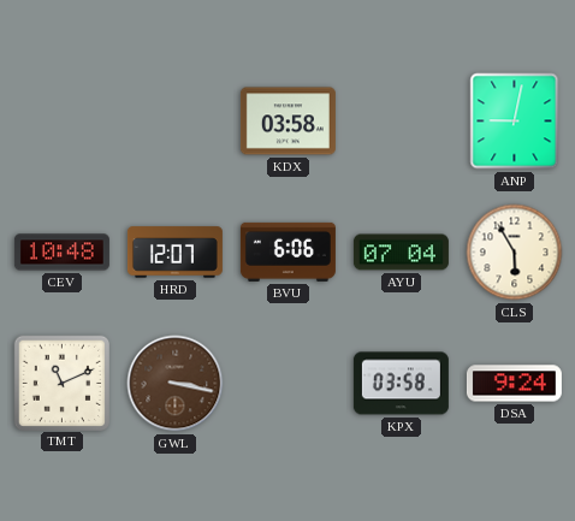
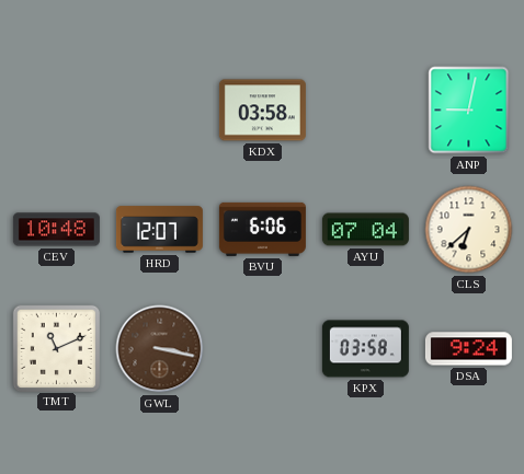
CLS: 5:55 -> 6:38 (469, 230)
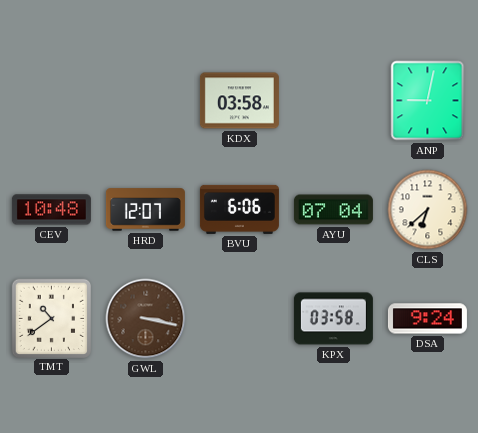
TMT: 11:11 -> 10:39 (51, 318)
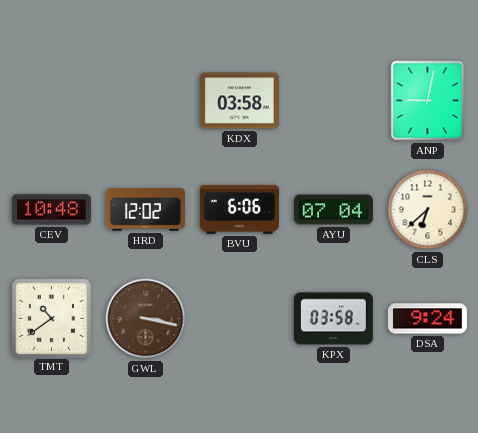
HRD: 12:07 -> 12:02 (145, 210)
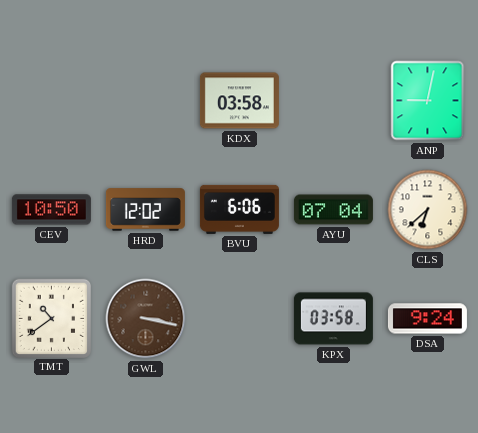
CEV: 10:48 -> 10:50 (51, 210)
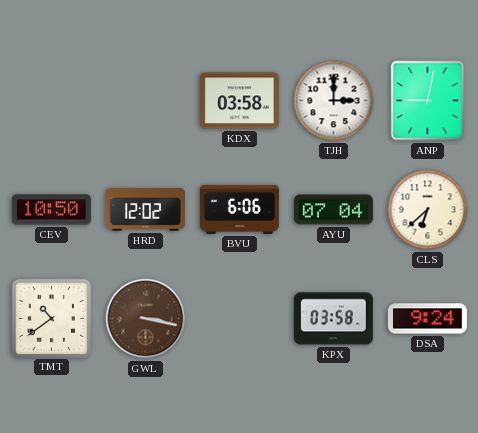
TJH: none -> 3:00 (334, 101)
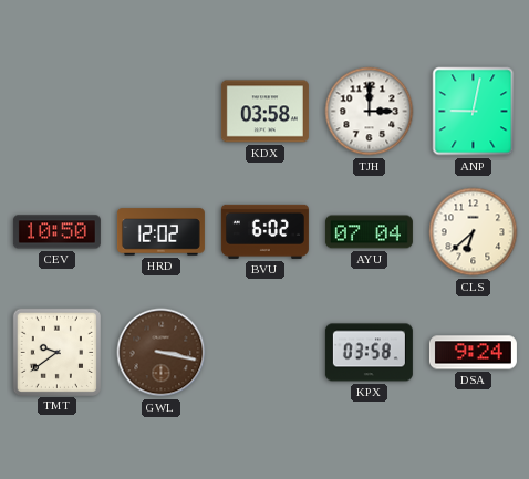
BVU: 6:06 -> 6:02 (264, 231)
TMT: 10:39 -> 9:39 (56, 352)
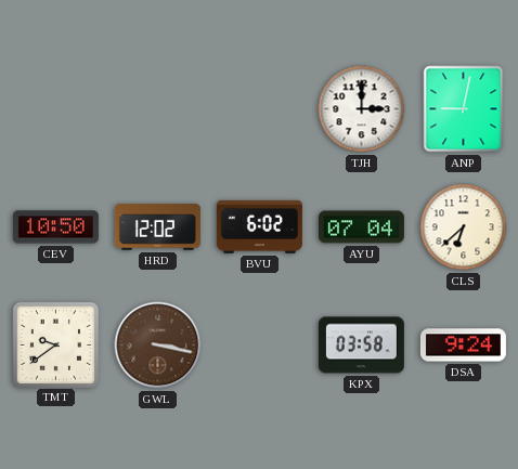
KDX: 03:58 -> none (264, 112)
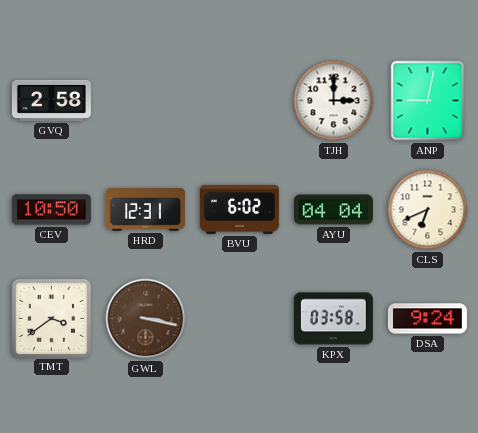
GVQ: none -> 2:58 (51, 100)
HRD: 12:02 -> 12:31 (145, 210)
AYU: 07:04 -> 04:04 (333, 210)
CLS: 6:38 -> 6:41 (428, 210)
TMT: 9:39 -> 3:39 (51, 318)
